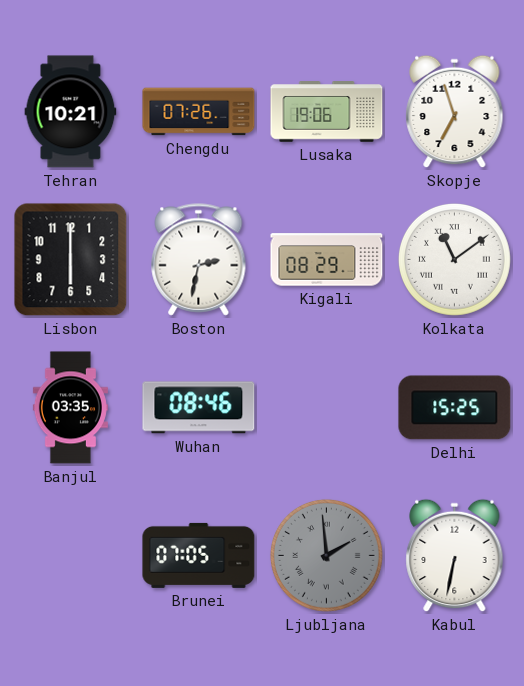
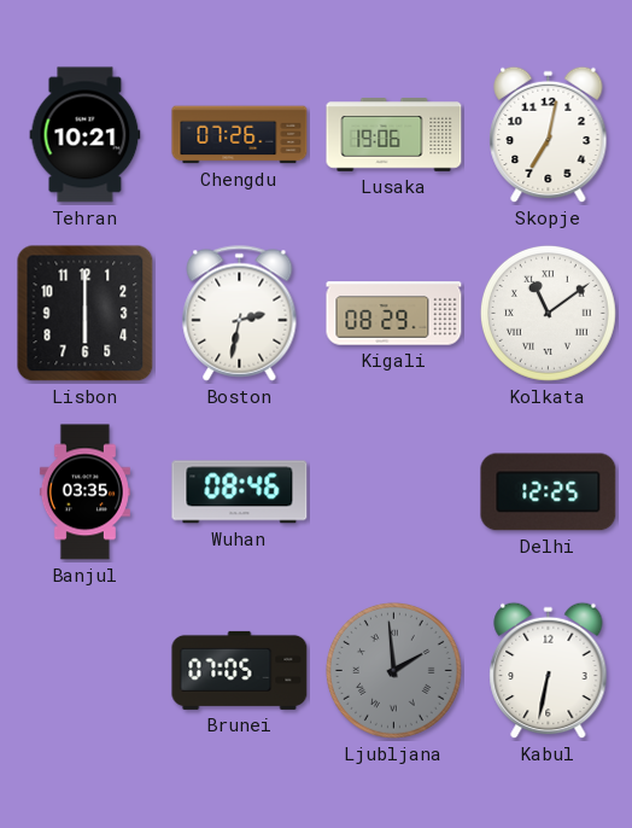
Skopje: 6:57 -> 7:02 (549, 135)
Delhi: 15:25 -> 12:25 (549, 492)
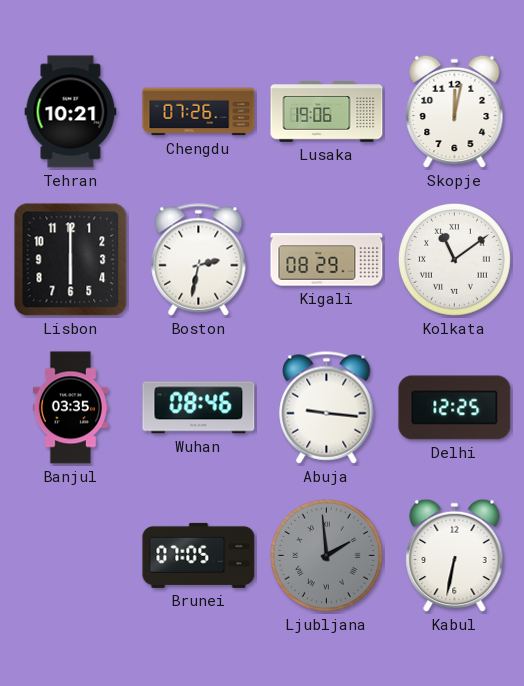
Skopje: 7:02 -> 12:02 (455, 112)
Abuja: none -> 9:16 (327, 408)
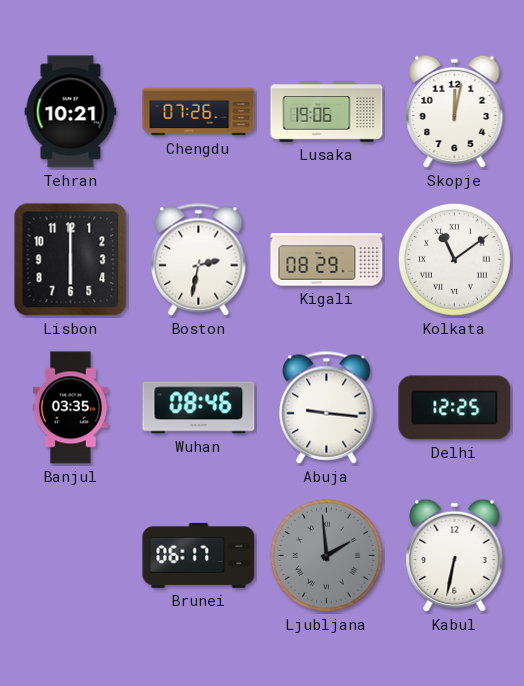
Brunei: 07:05 -> 06:17 (199, 555)
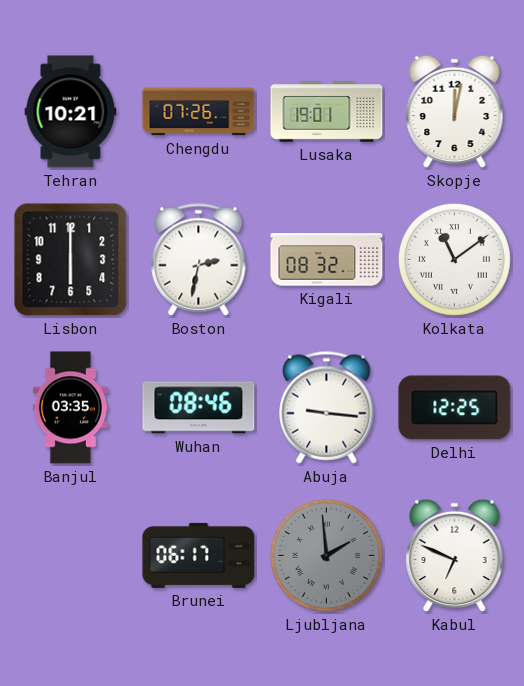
Lusaka: 19:06 -> 19:01 (327, 112)
Kigali: 08:29 -> 08:32 (327, 260)
Kabul: 6:32 -> 6:49 (455, 556)
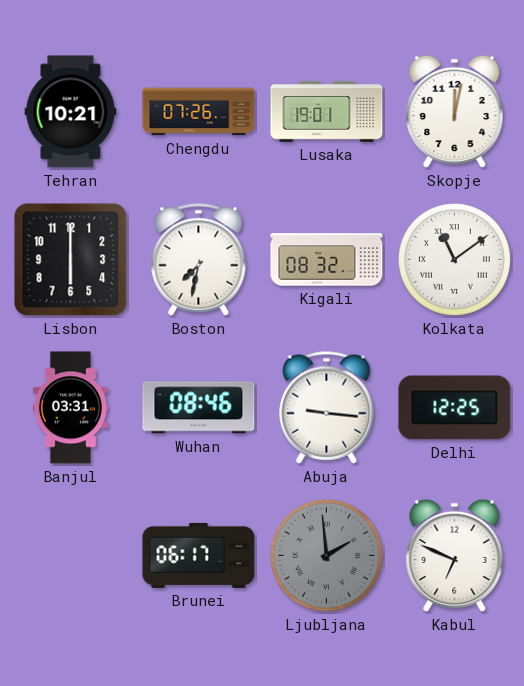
Boston: 2:32 -> 7:32 (199, 260)
Banjul: 03:35 -> 03:31 (70, 408)
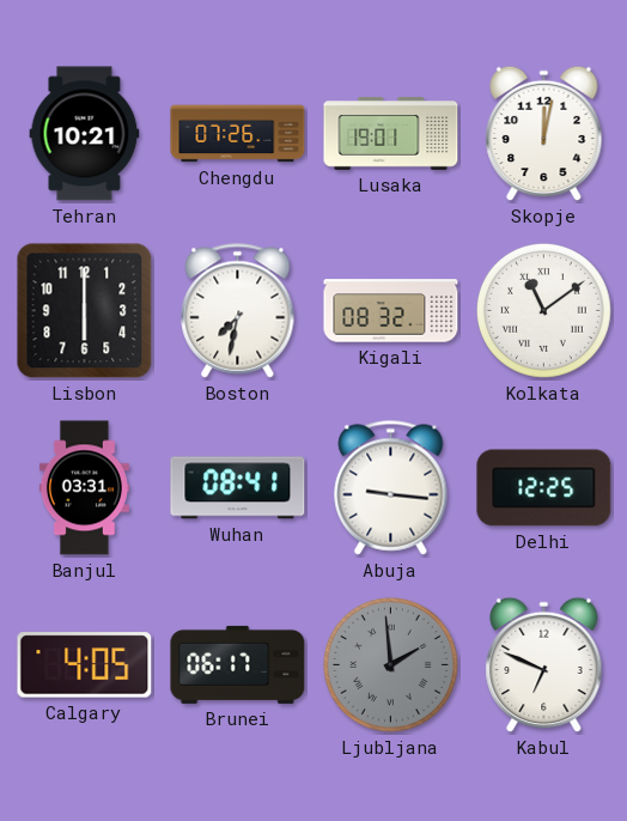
Wuhan: 08:46 -> 08:41 (238, 488)
Calgary: none -> 4:05 (85, 665)
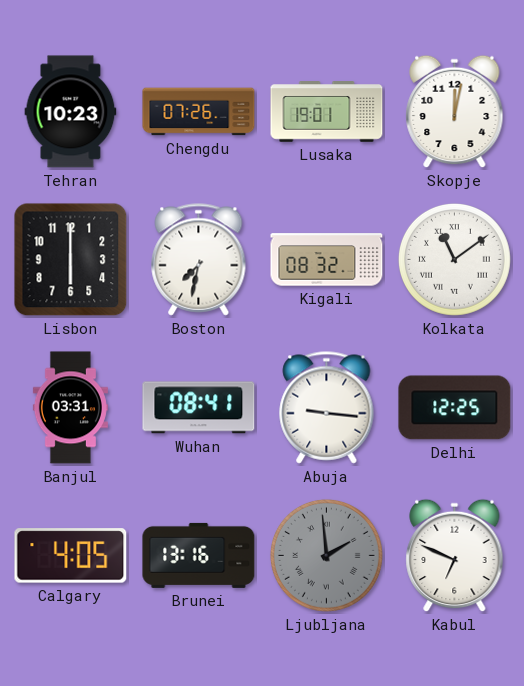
Tehran: 10:21 -> 10:23 (71, 112)
Brunei: 06:17 -> 13:16 (199, 555)
